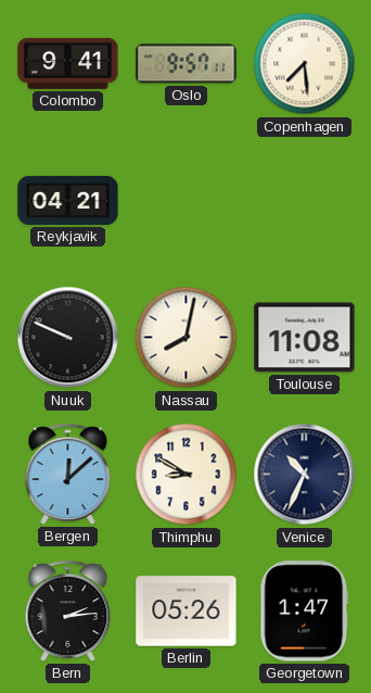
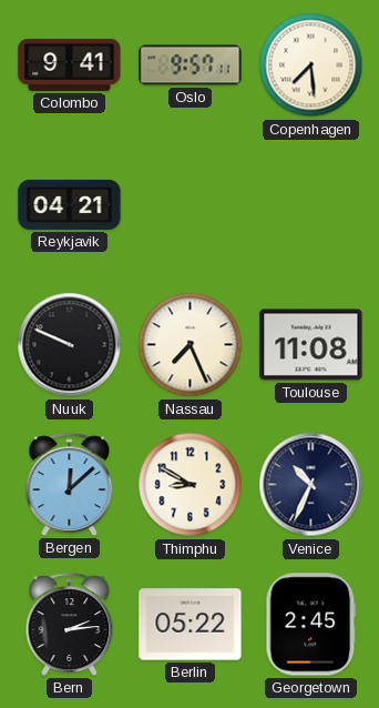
Nassau: 8:02 -> 7:26 (191, 345)
Berlin: 05:26 -> 05:22 (191, 625)
Georgetown: 1:47 -> 2:45 (311, 625)
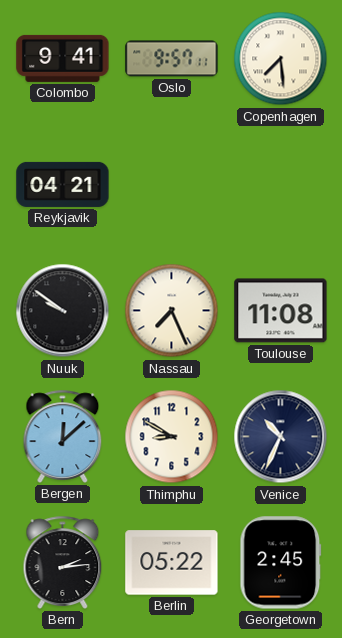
Nuuk: 9:49 -> 9:51 (63, 311)
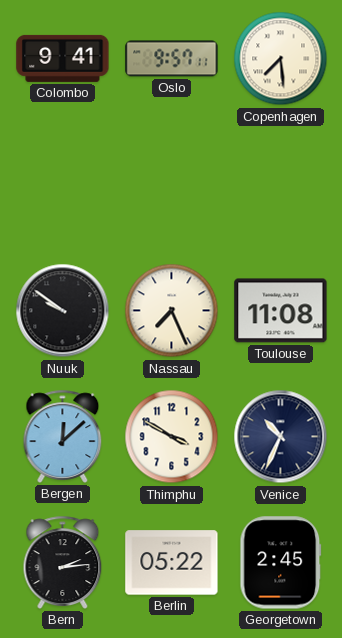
Reykjavik: 04:21 -> none (63, 184)
Thimphu: 8:50 -> 3:50 (172, 437)
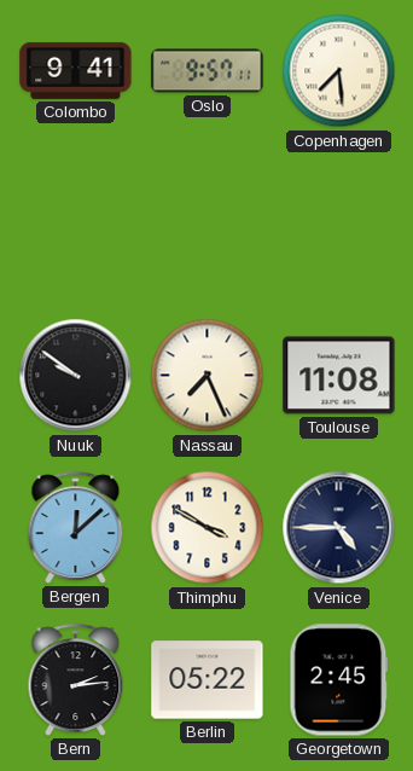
Venice: 10:34 -> 4:45 (339, 528)
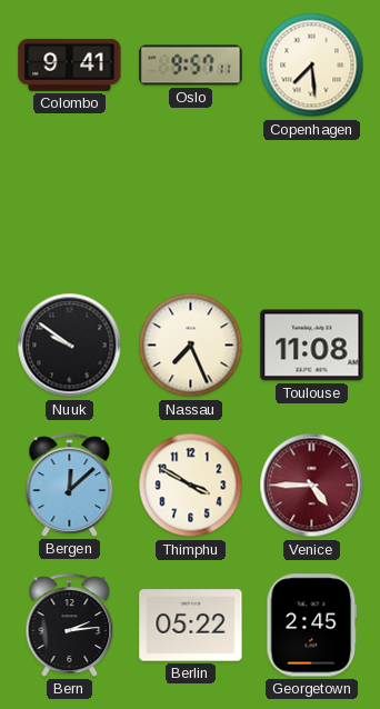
Venice dial: navy -> burgundy (312, 486)
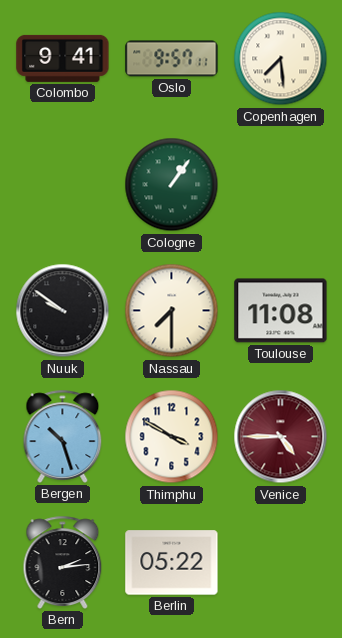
Cologne: none -> 1:06 (172, 185)
Nassau: 7:26 -> 7:30 (172, 311)
Bergen: 12:08 -> 10:27 (63, 436)
Georgetown: 2:45 -> none (312, 626)
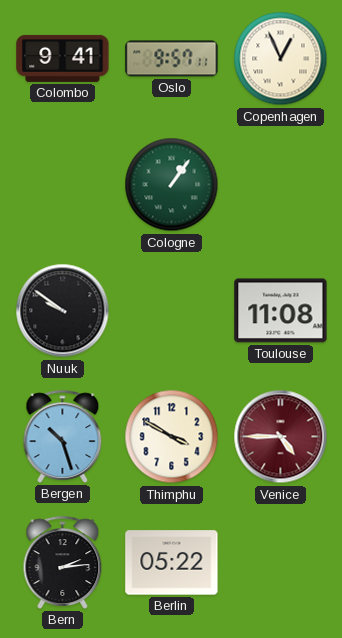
Copenhagen: 7:29 -> 12:56 (281, 59)
Nassau: 7:30 -> none (172, 311)
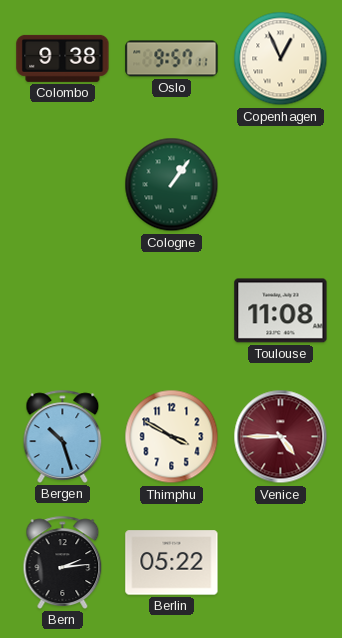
Colombo: 9:41 -> 9:38 (63, 58)
Nuuk: 9:51 -> none (63, 311)
